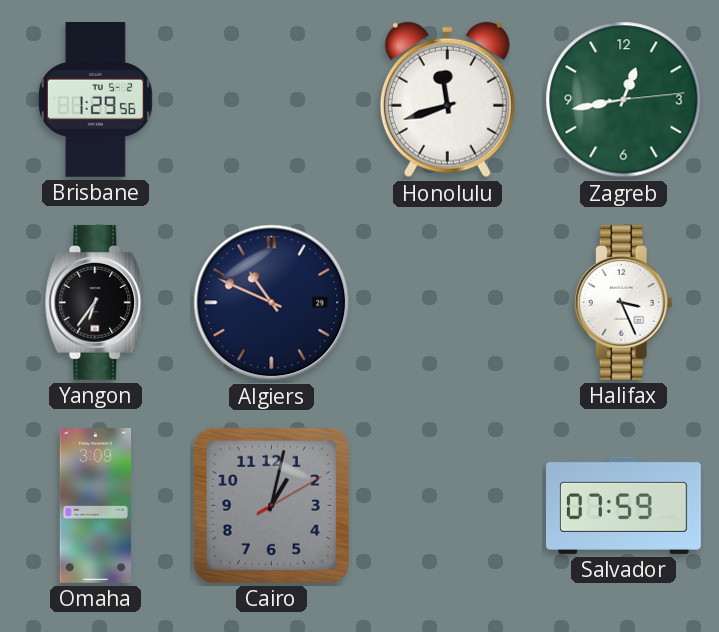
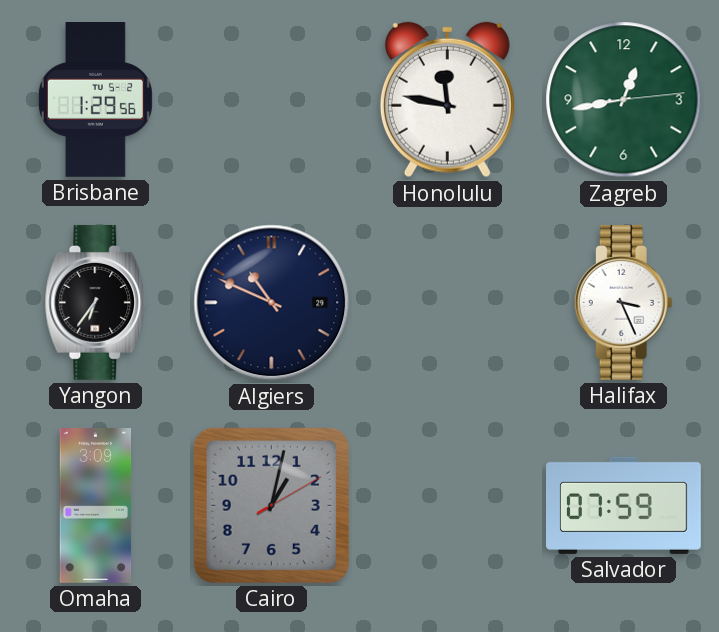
Honolulu: 11:42 -> 11:47 (447, 100)
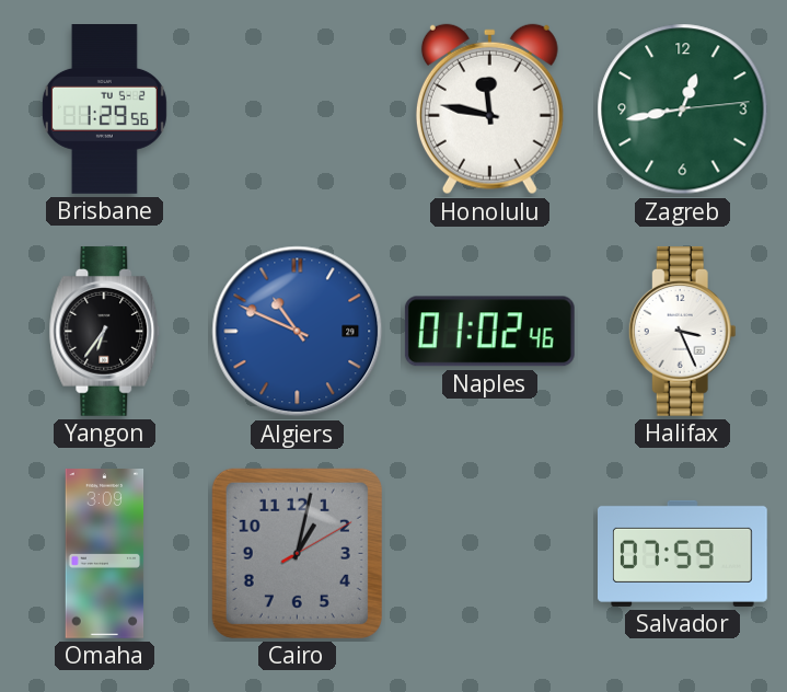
Algiers dial: navy -> blue (298, 332)
Naples: none -> 01:02 (489, 332)
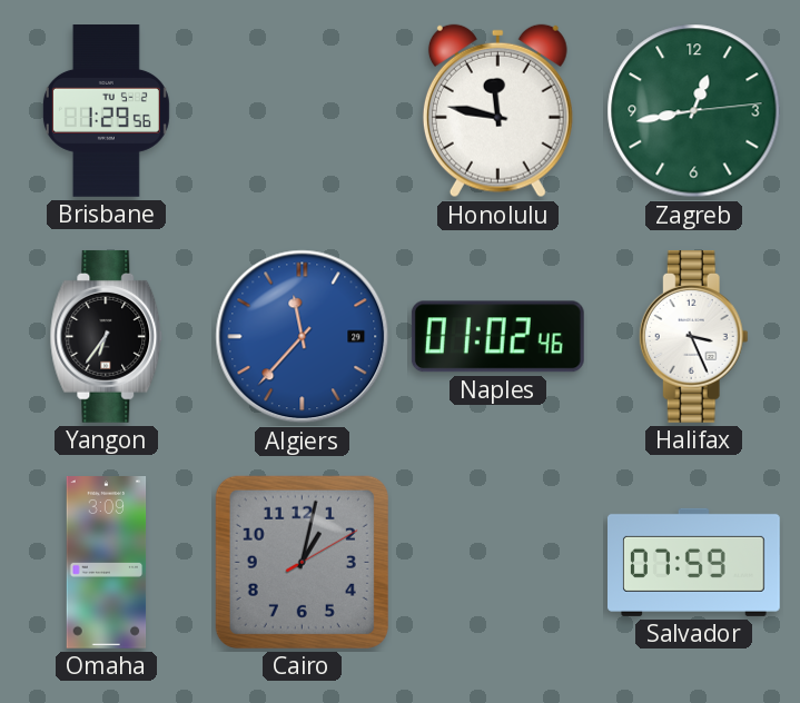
Algiers: 10:49 -> 11:37 (303, 337)
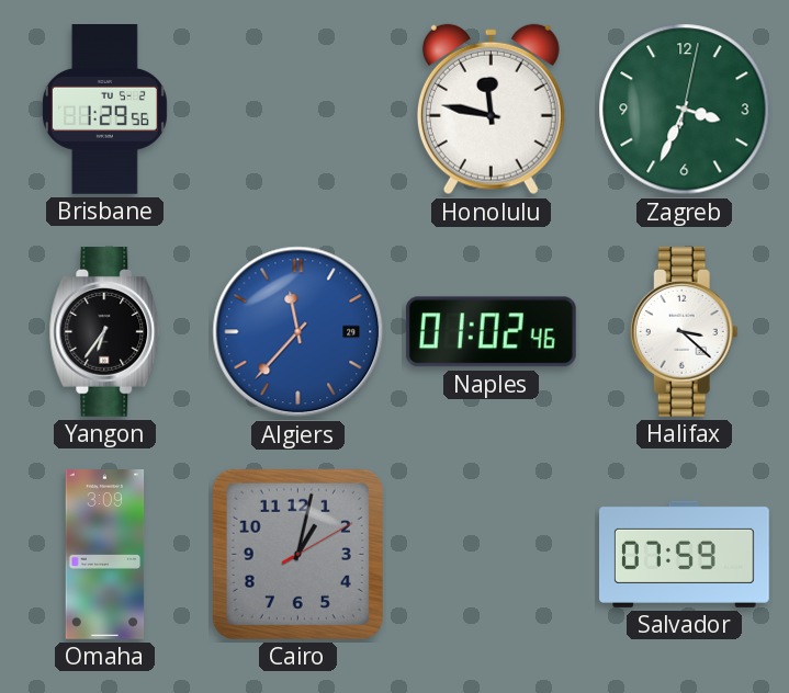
Zagreb: 12:43 -> 3:34 (685, 110)
Halifax: 3:26 -> 3:22 (684, 331)
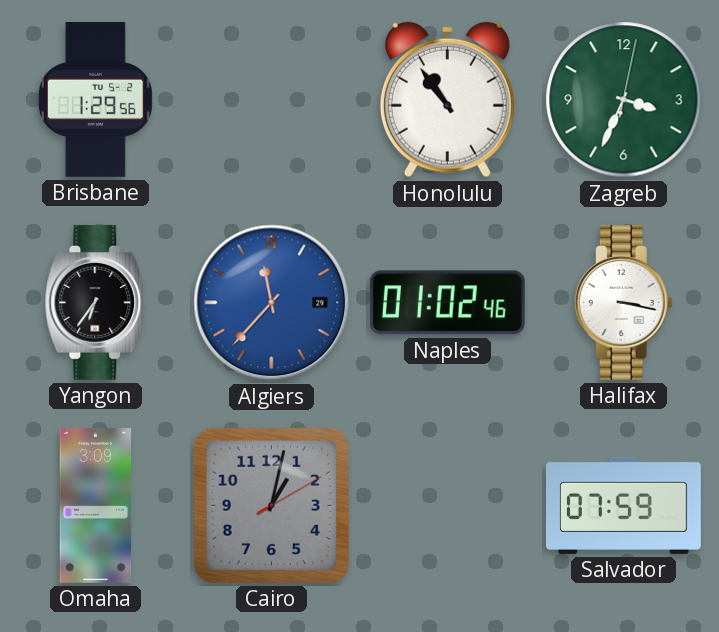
Honolulu: 11:47 -> 10:54 (447, 100)
Halifax: 3:22 -> 3:17 (623, 302)
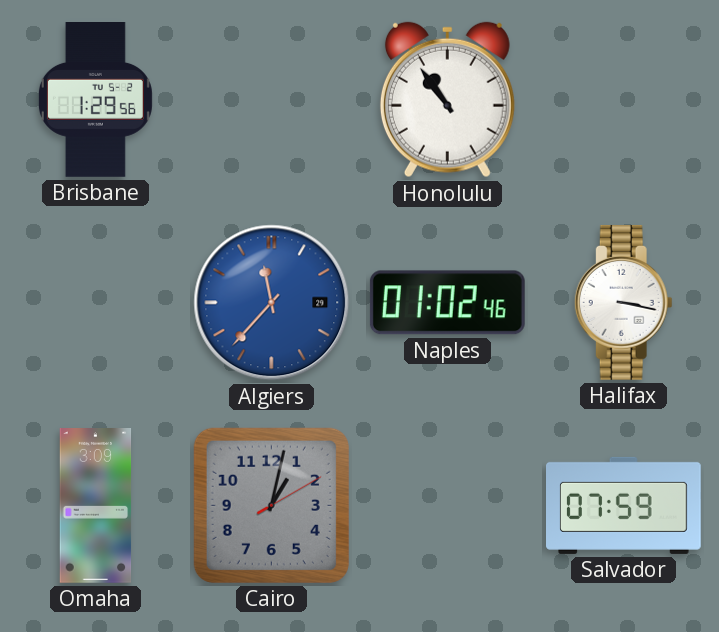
Zagreb: 3:34 -> none (624, 100)
Yangon: 6:36 -> none (96, 302)
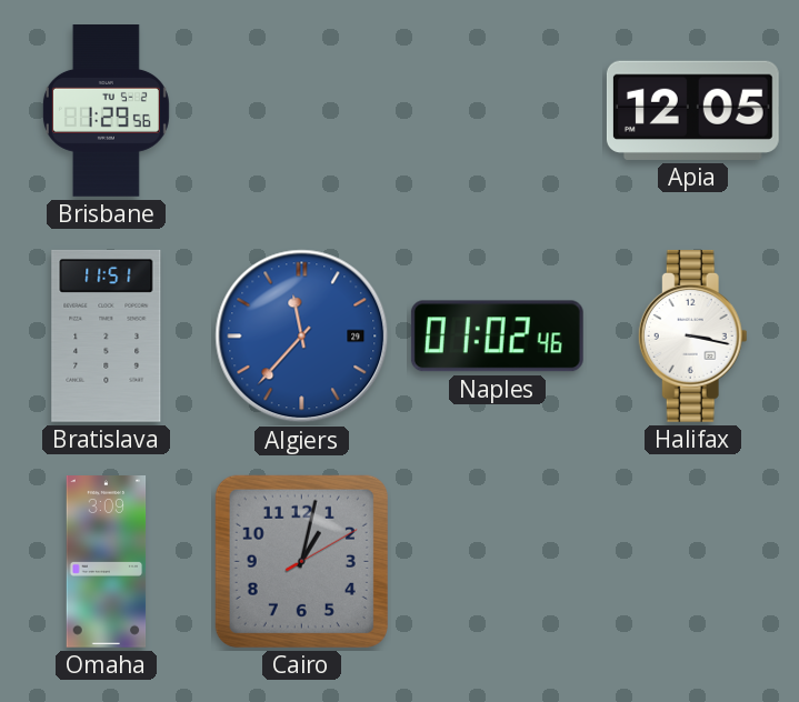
Honolulu: 10:54 -> none (447, 100)
Apia: none -> 12:05 (692, 110)
Bratislava: none -> 11:51 (107, 335)
Salvador: 07:59 -> none (624, 505)
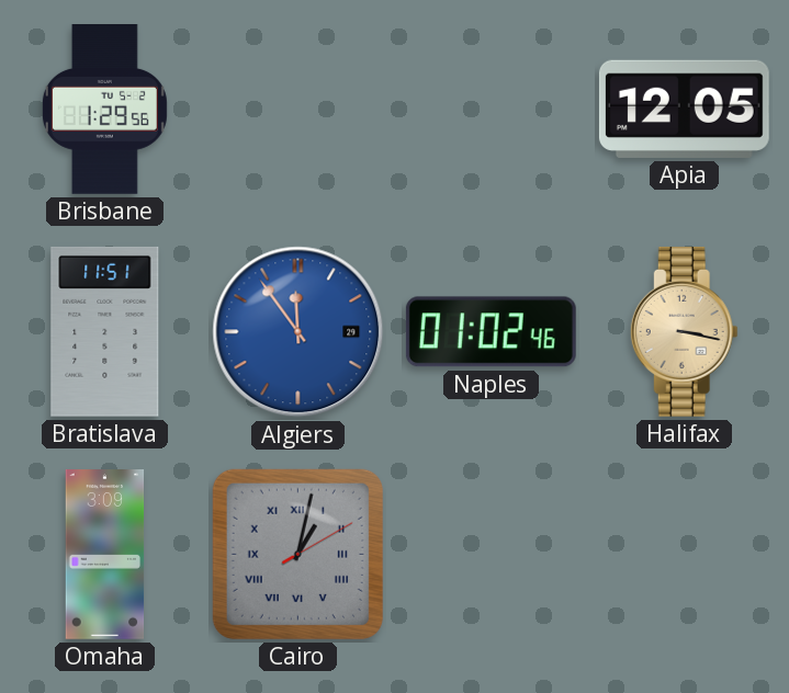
Algiers: 11:37 -> 11:54 (298, 332)
Halifax dial: white -> champagne (684, 331)
Cairo numerals: Arabic -> Roman (297, 554)
